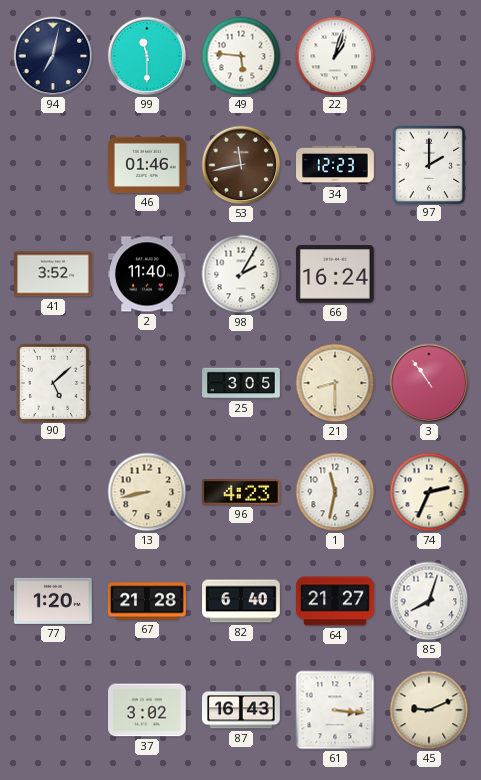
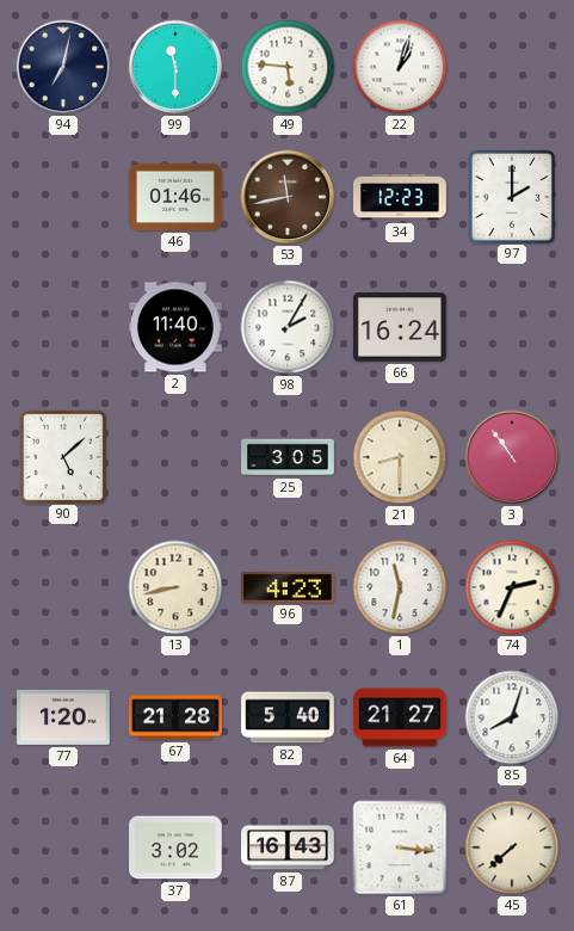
41: 3:52 -> none (54, 274)
82: 6:40 -> 5:40 (288, 717)
45: 9:11 -> 7:38 (512, 847)
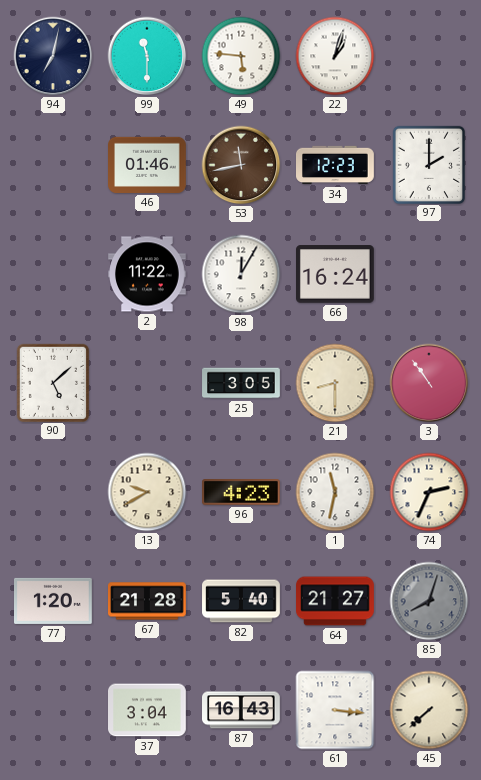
2: 11:40 -> 11:22 (148, 274)
98: 2:05 -> 12:05 (241, 274)
13: 8:43 -> 9:40 (147, 492)
85 dial: white -> grey (429, 601)
37: 3:02 -> 3:04 (148, 710)
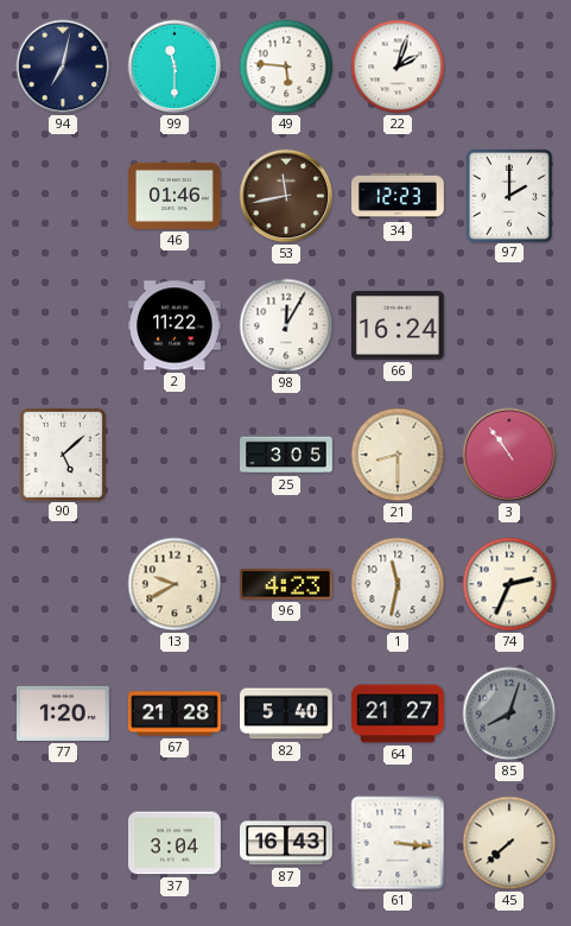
22: 1:03 -> 2:03 (398, 66)
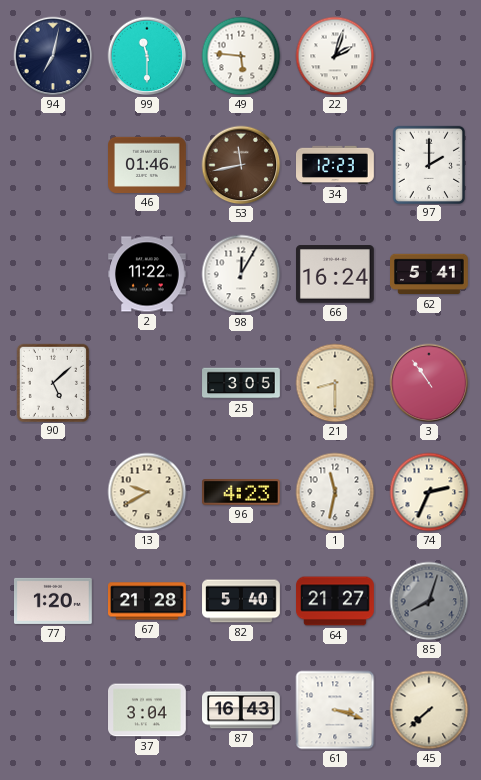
62: none -> 5:41 (430, 274)
61: 3:16 -> 3:18 (335, 710)
